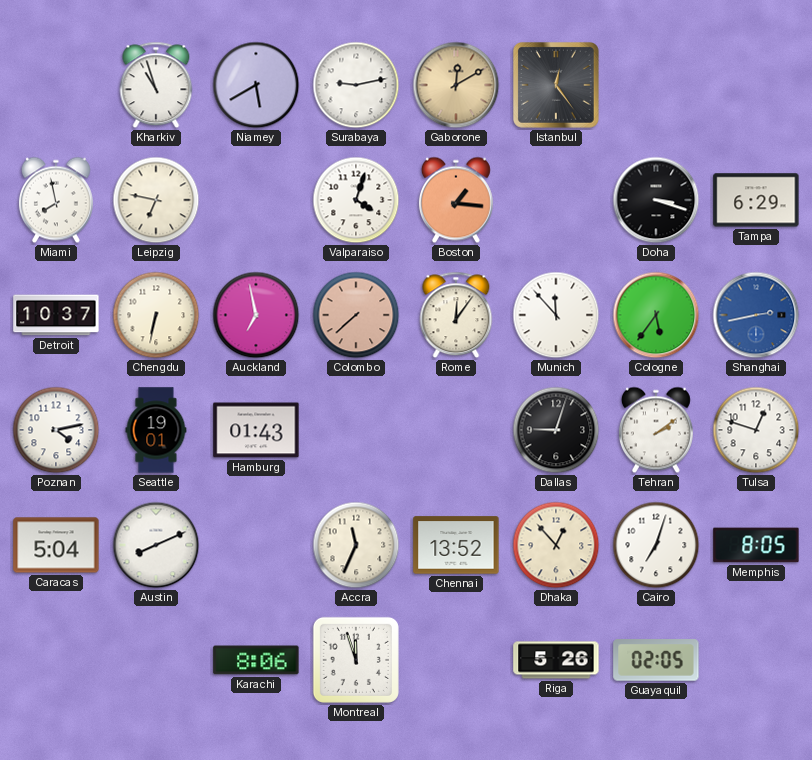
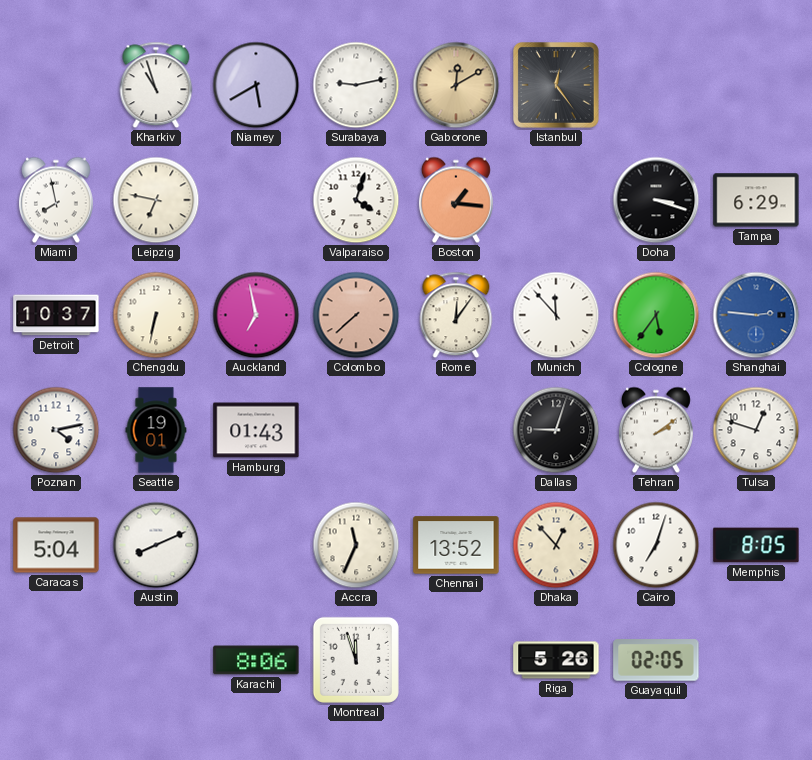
Shanghai: 2:43 -> 2:46 (756, 315)
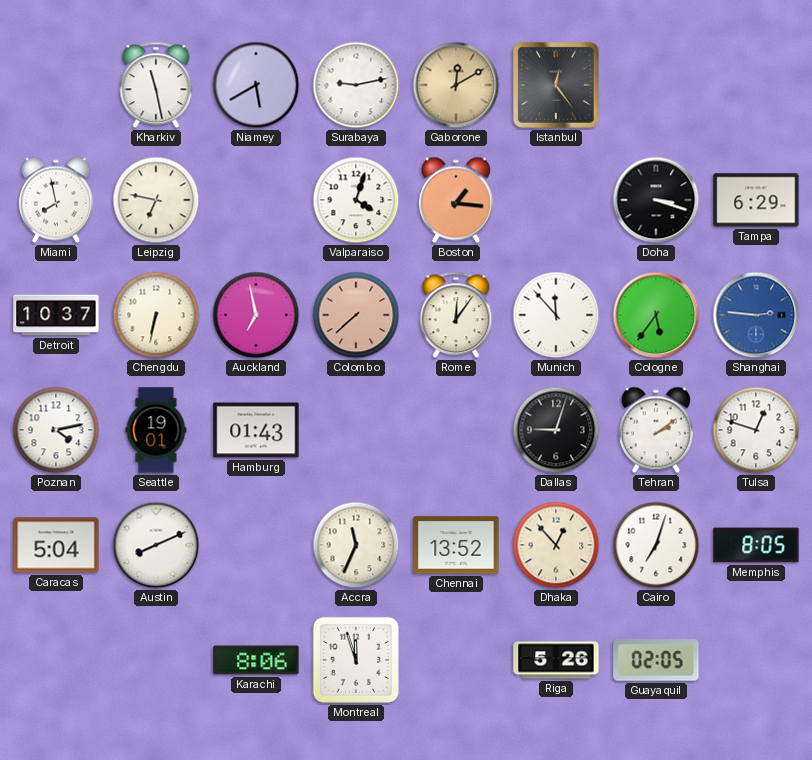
Kharkiv: 10:57 -> 11:28 (156, 85)
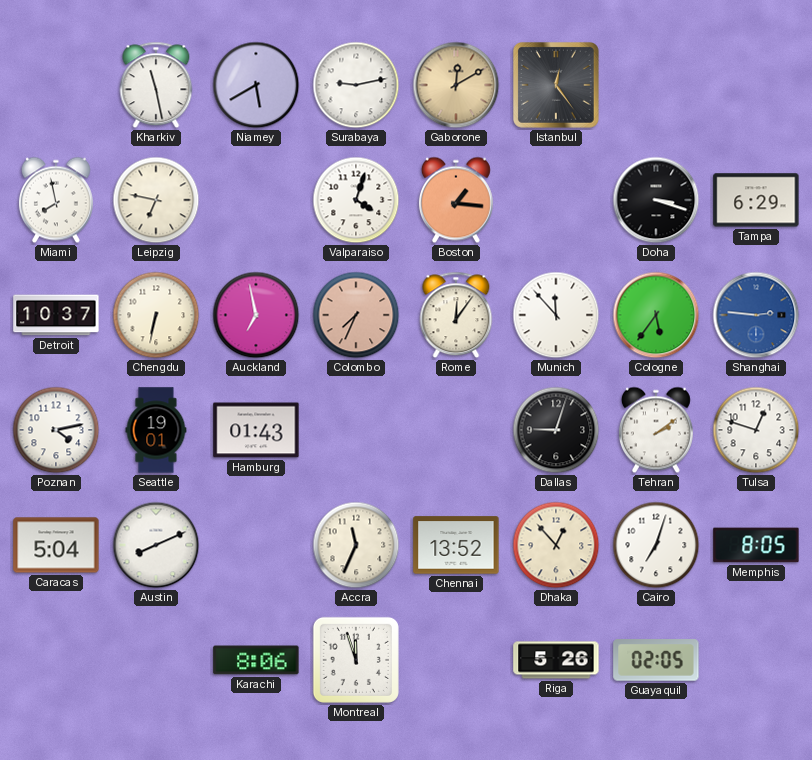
Colombo: 7:38 -> 7:34 (356, 315)
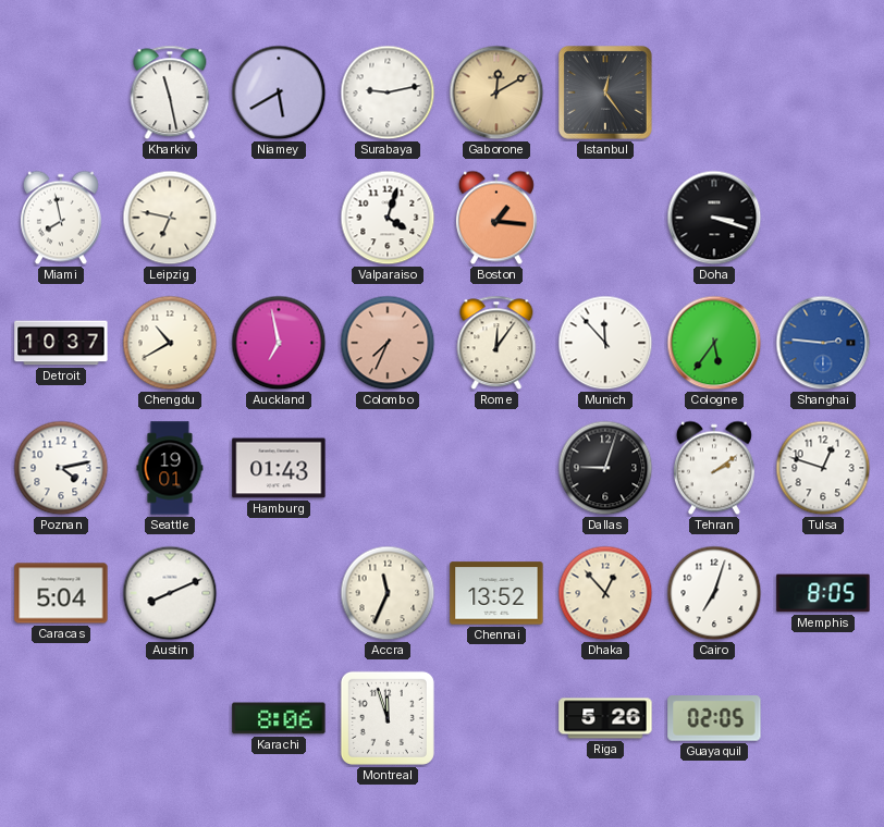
Tampa: 6:29 -> none (756, 200)
Chengdu: 6:32 -> 10:40 (170, 343)
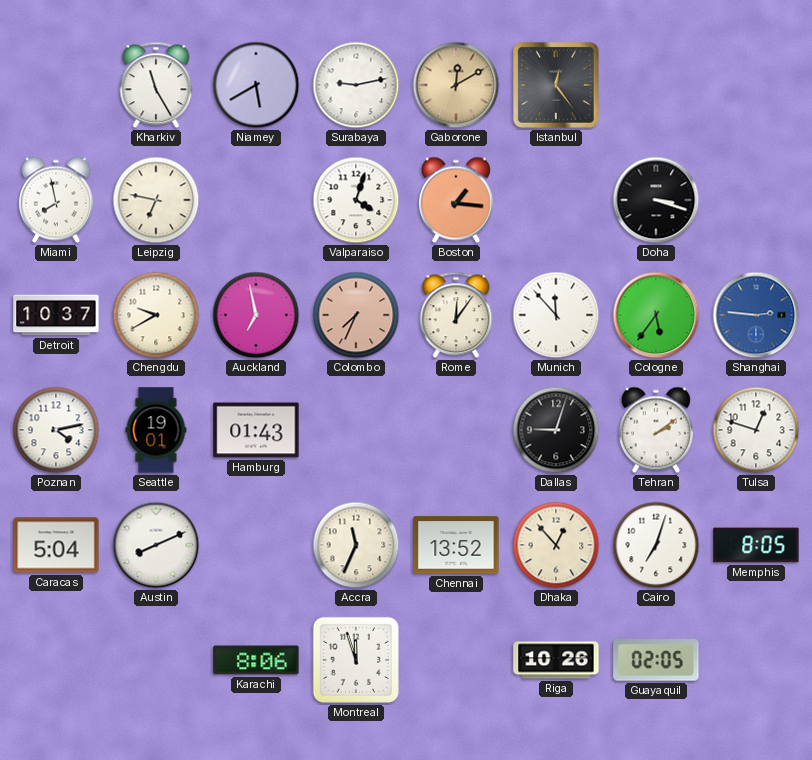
Kharkiv: 11:28 -> 11:25 (156, 85)
Chengdu: 10:40 -> 9:40 (156, 315)
Riga: 5:26 -> 10:26 (556, 660)
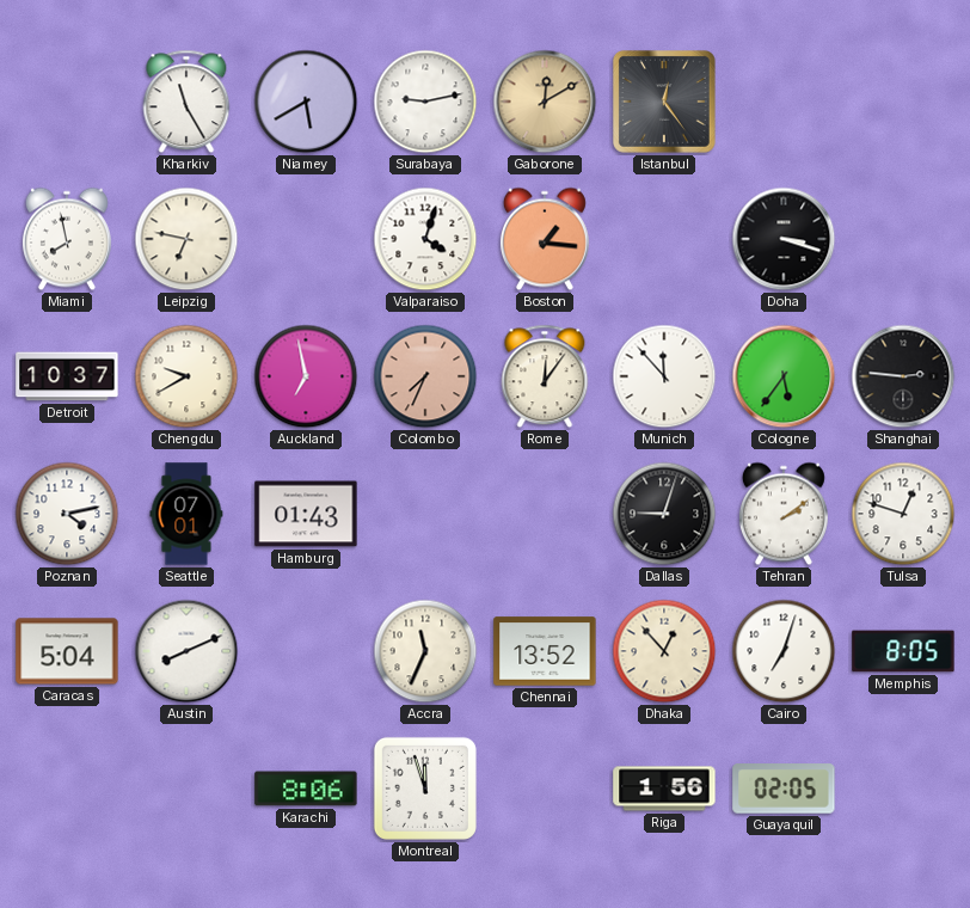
Shanghai dial: blue -> black (903, 376)
Seattle: 19:01 -> 07:01 (186, 514)
Riga: 10:26 -> 1:56 (664, 789)
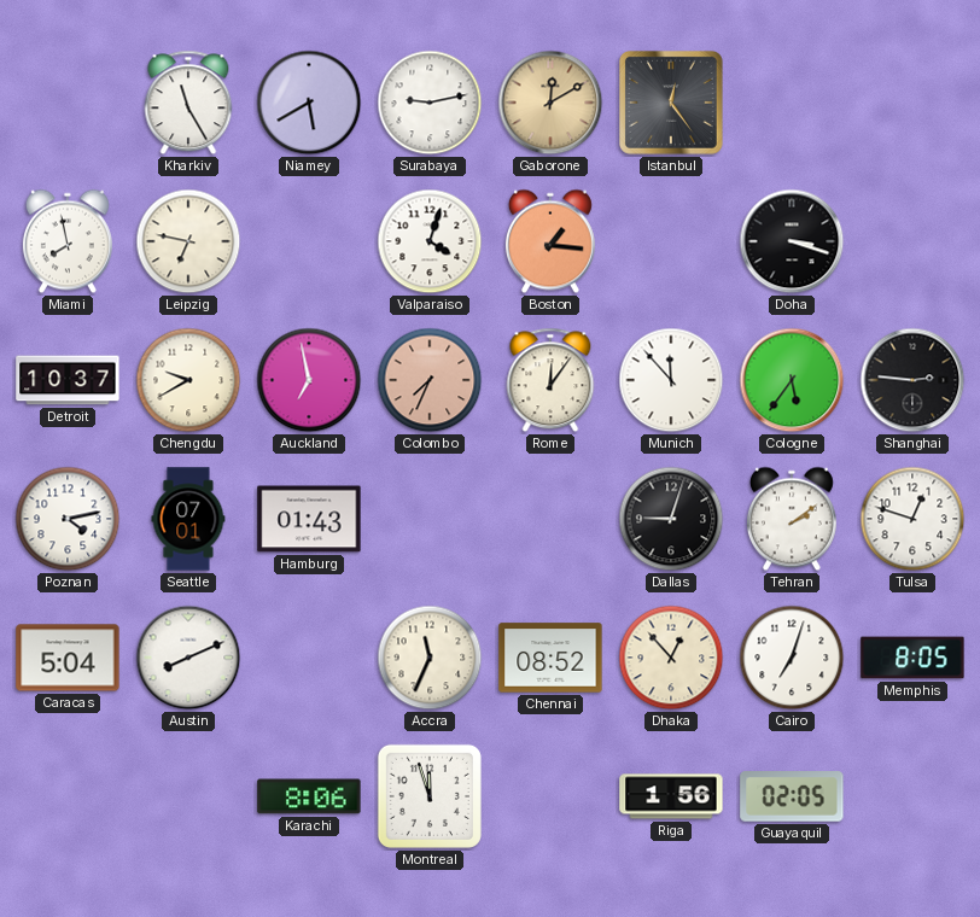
Chennai: 13:52 -> 08:52 (550, 658)
